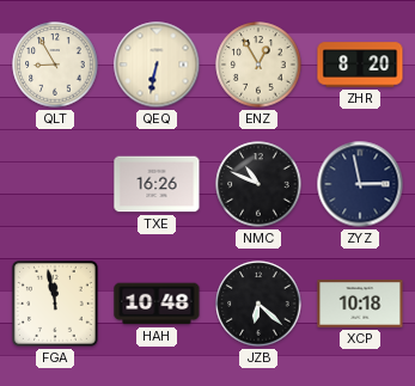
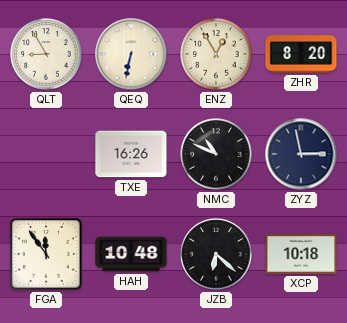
FGA: 11:58 -> 11:54 (46, 254)
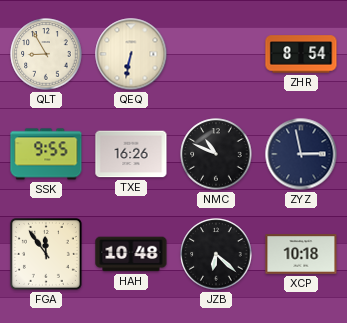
ENZ: 12:55 -> none (216, 54)
ZHR: 8:20 -> 8:54 (301, 54)
SSK: none -> 9:55 (46, 154)
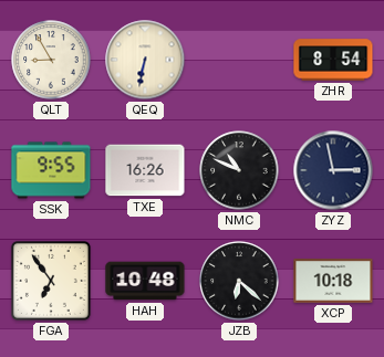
FGA: 11:54 -> 6:54 (51, 281)
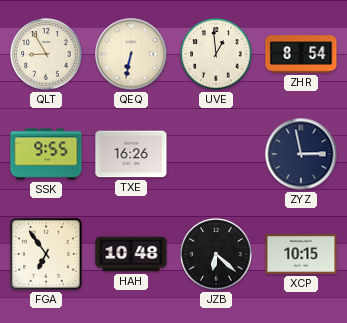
UVE: none -> 12:59 (216, 54)
NMC: 10:49 -> none (239, 170)
XCP: 10:18 -> 10:15 (301, 254)
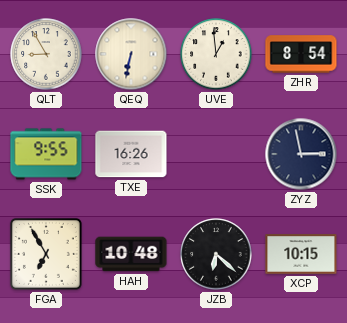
FGA: 6:54 -> 6:55 (46, 254)
